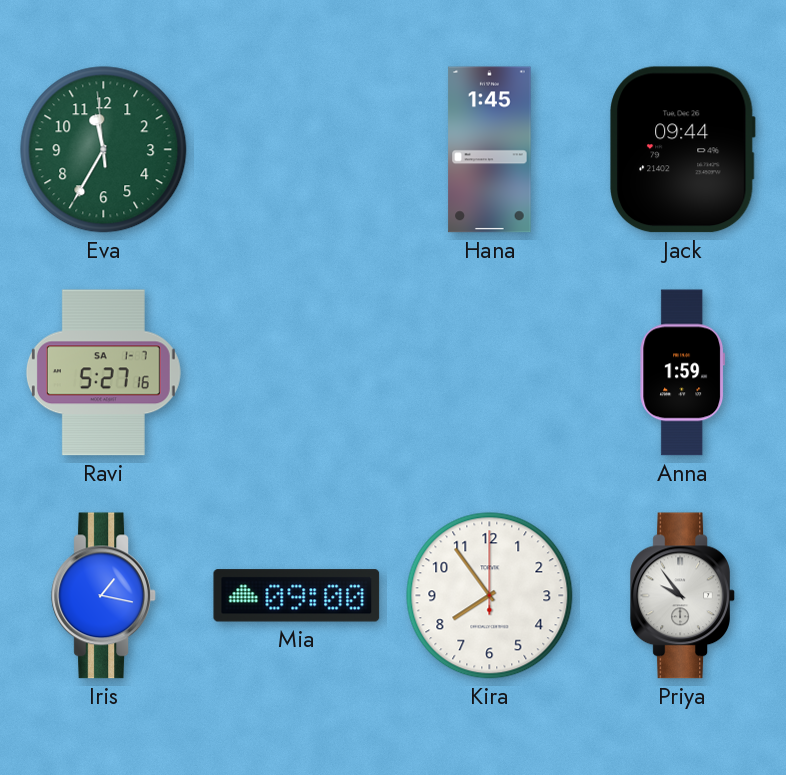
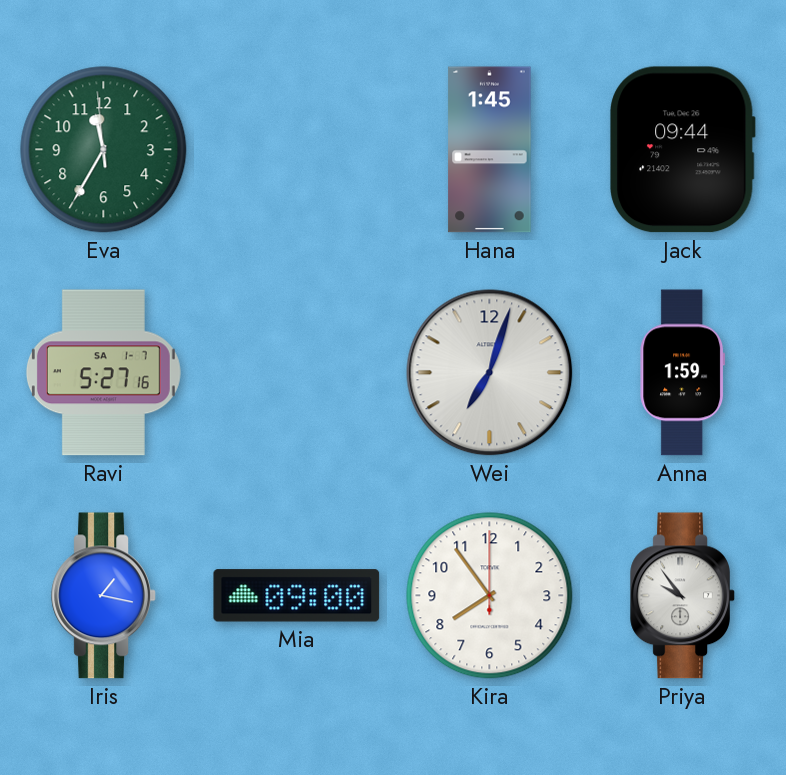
Wei: none -> 7:03 (490, 373)
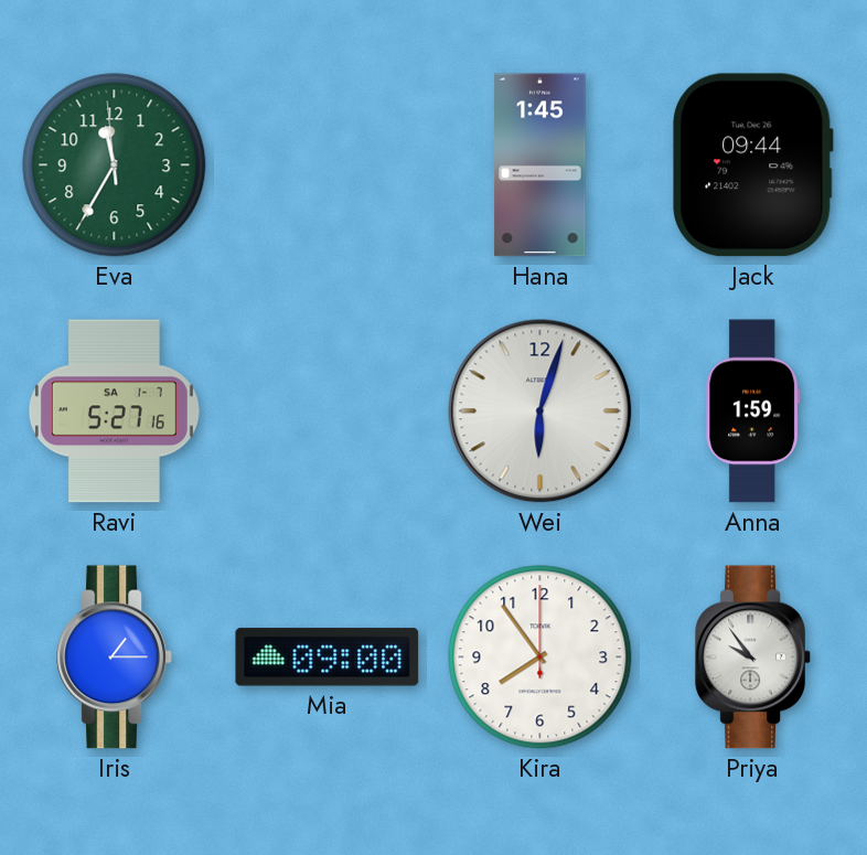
Wei: 7:03 -> 6:03 (540, 412)
Iris: 1:17 -> 1:15 (115, 658)
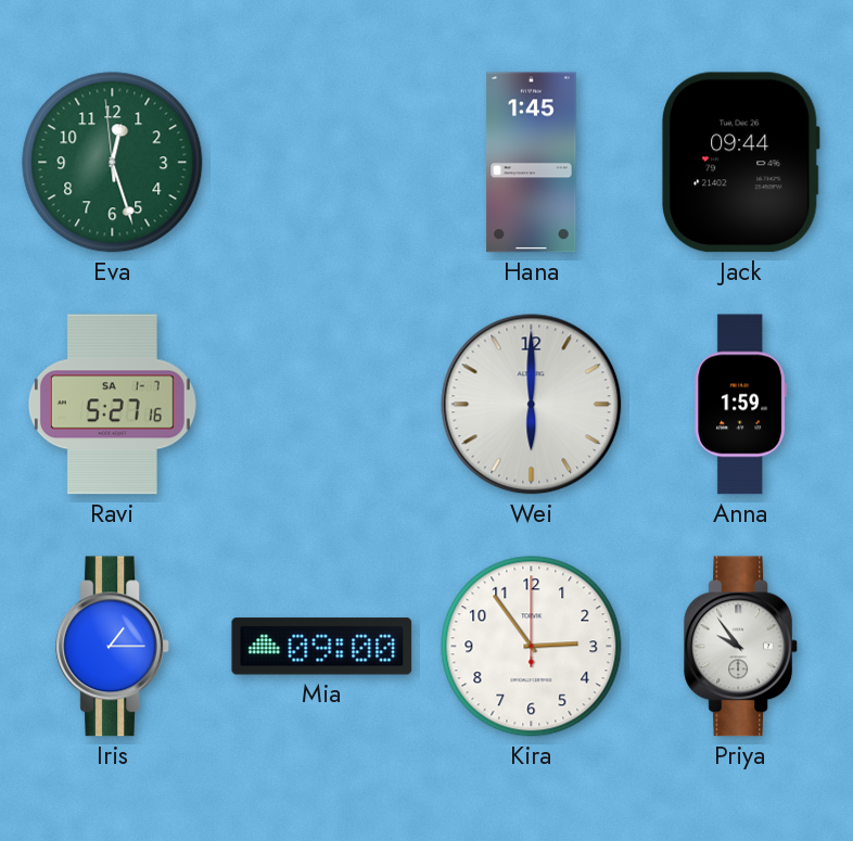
Eva: 11:34 -> 12:26 (113, 163)
Wei: 6:03 -> 6:00 (532, 405)
Kira: 7:54 -> 2:54 (532, 647)
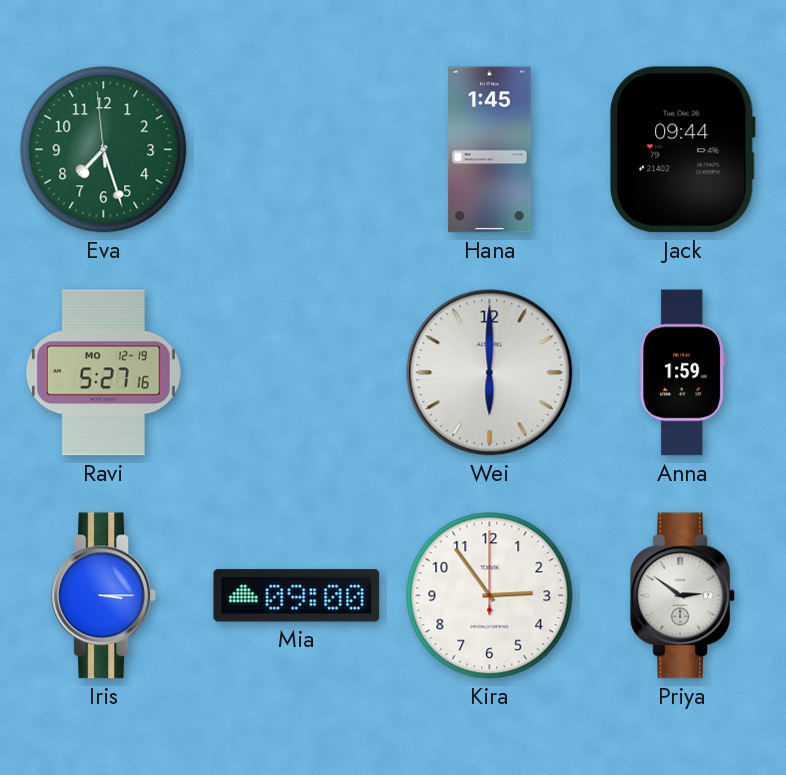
Eva: 12:26 -> 7:26 (104, 150)
Ravi date: SA 1-7 -> MO 12-19 (103, 373)
Iris: 1:15 -> 3:15 (104, 596)
Priya: 9:54 -> 2:51 (683, 596)
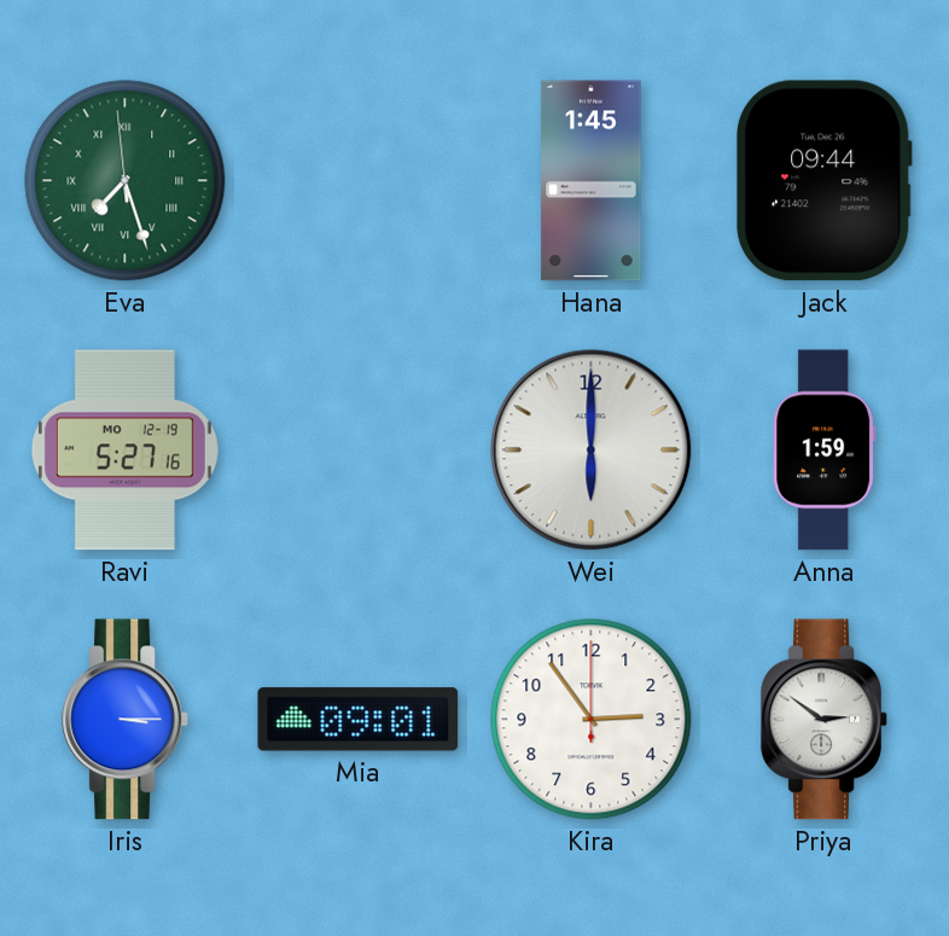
Eva numerals: Arabic -> Roman (126, 181)
Mia: 09:00 -> 09:01 (359, 720)
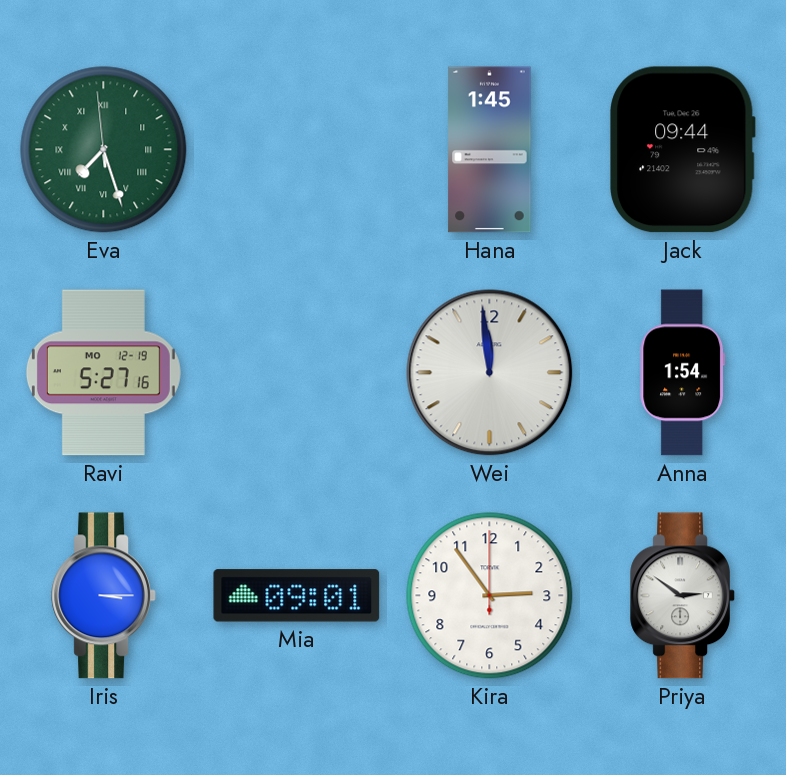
Wei: 6:00 -> 11:59 (490, 373)
Anna: 1:59 -> 1:54 (683, 373)
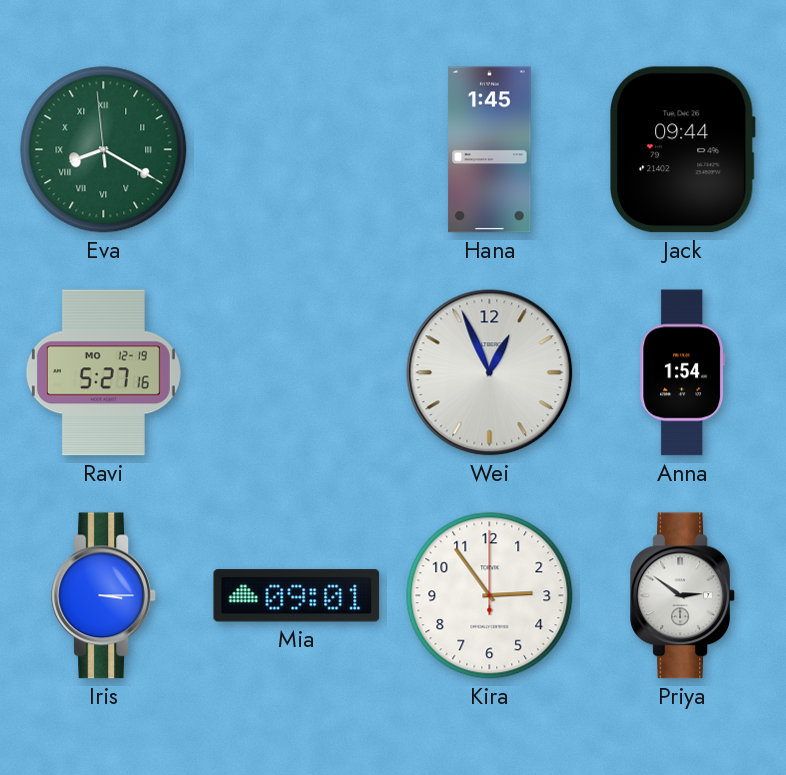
Eva: 7:26 -> 8:19 (104, 150)
Wei: 11:59 -> 12:56 (490, 373)
